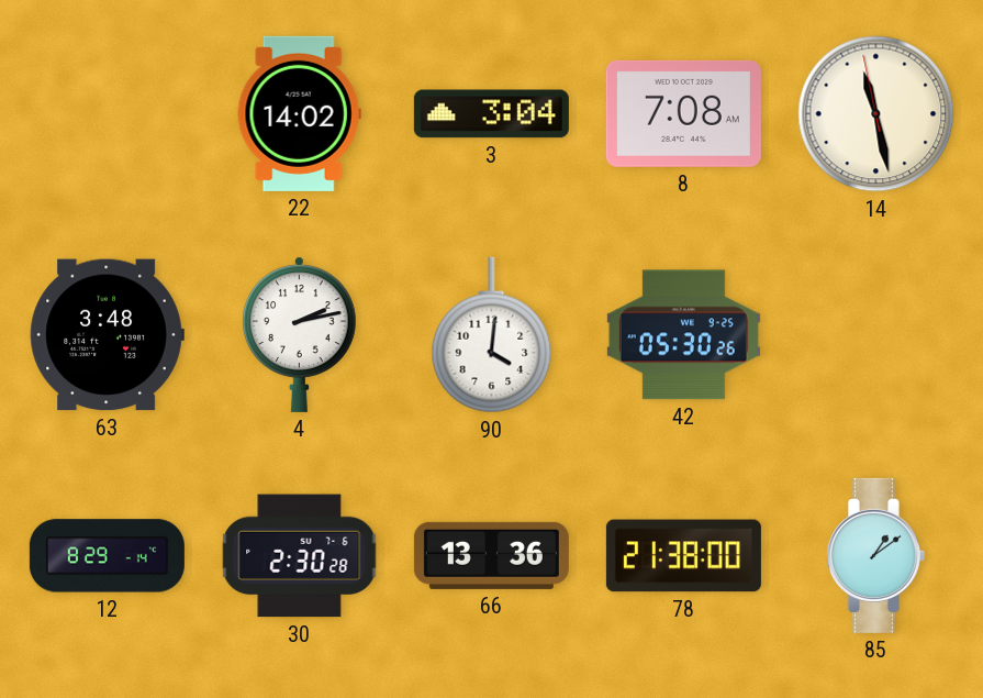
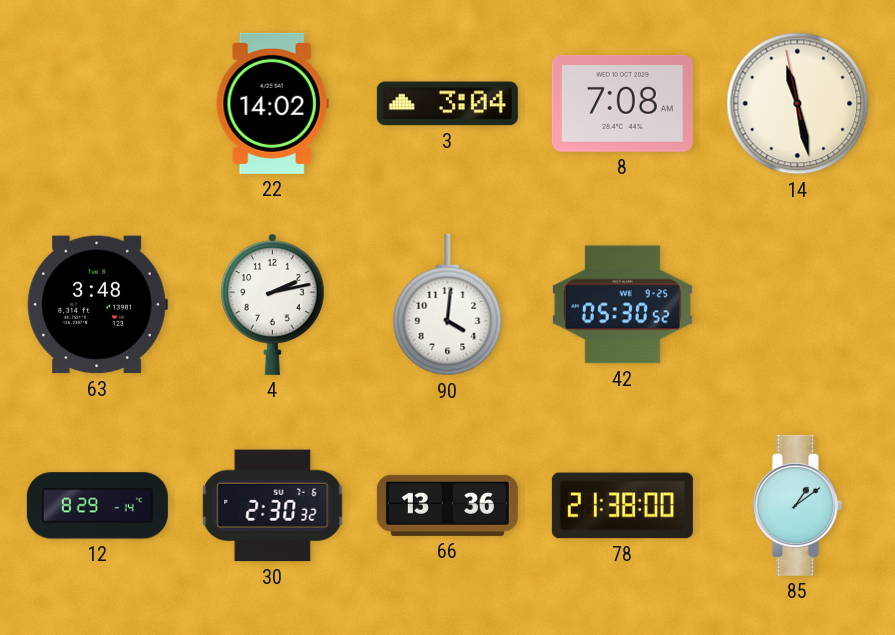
42: 05:30:26 -> 05:30:52 (622, 305)
30: 2:30:28 -> 2:30:32 (273, 506)
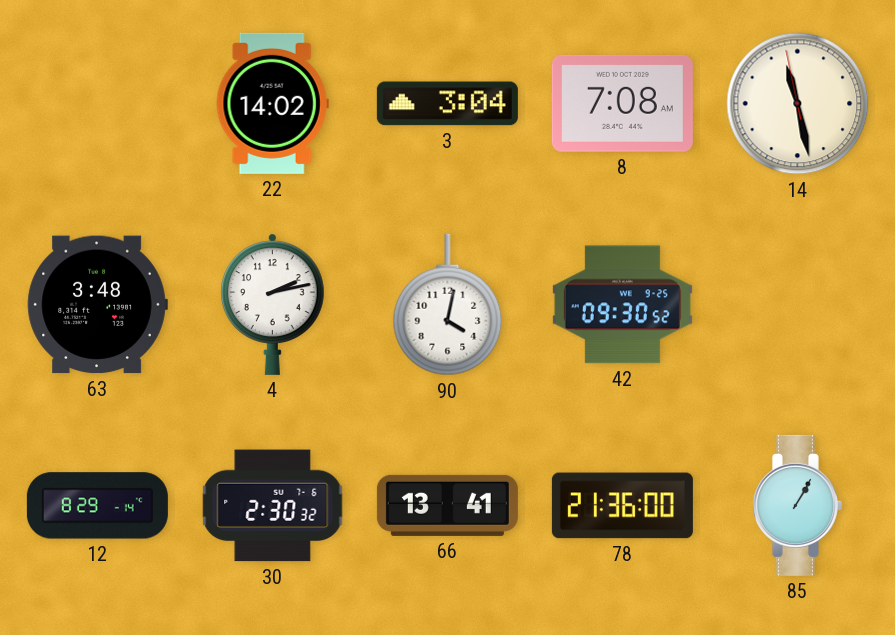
90: 4:01 -> 4:02 (448, 305)
42: 05:30 -> 09:30 (622, 305)
66: 13:36 -> 13:41 (447, 505)
78: 21:38 -> 21:36 (622, 506)
85: 1:09 -> 1:05 (797, 505)
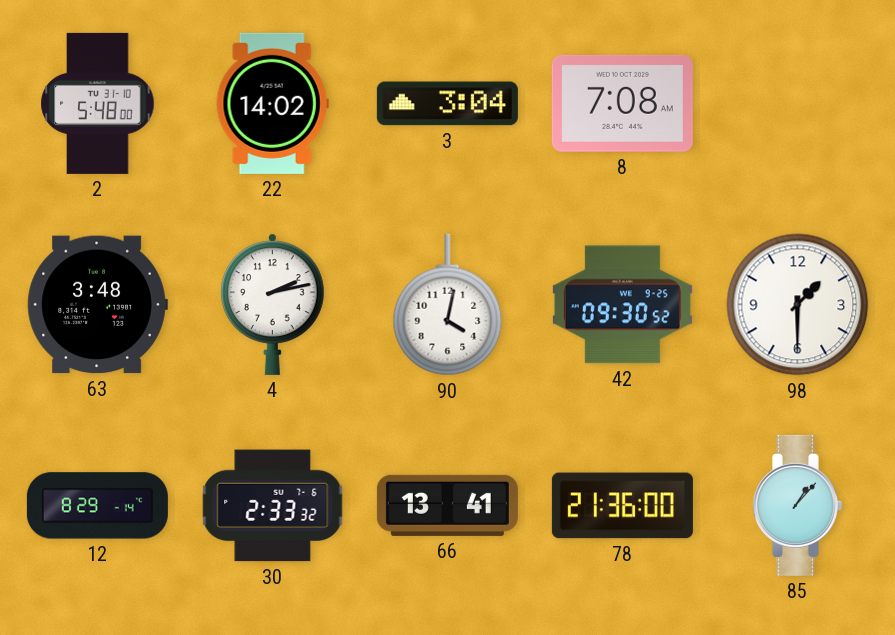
2: none -> 5:48 (98, 103)
14: 11:27 -> none (798, 104)
98: none -> 1:30 (798, 305)
30: 2:30 -> 2:33 (273, 506)
85: 1:05 -> 1:07 (797, 505)
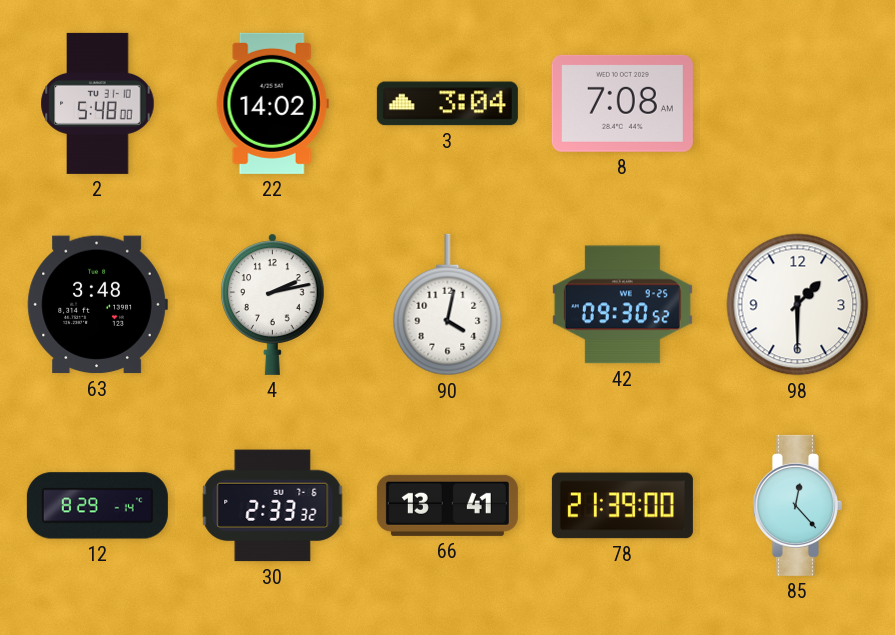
78: 21:36 -> 21:39 (622, 506)
85: 1:07 -> 12:23 (797, 505)
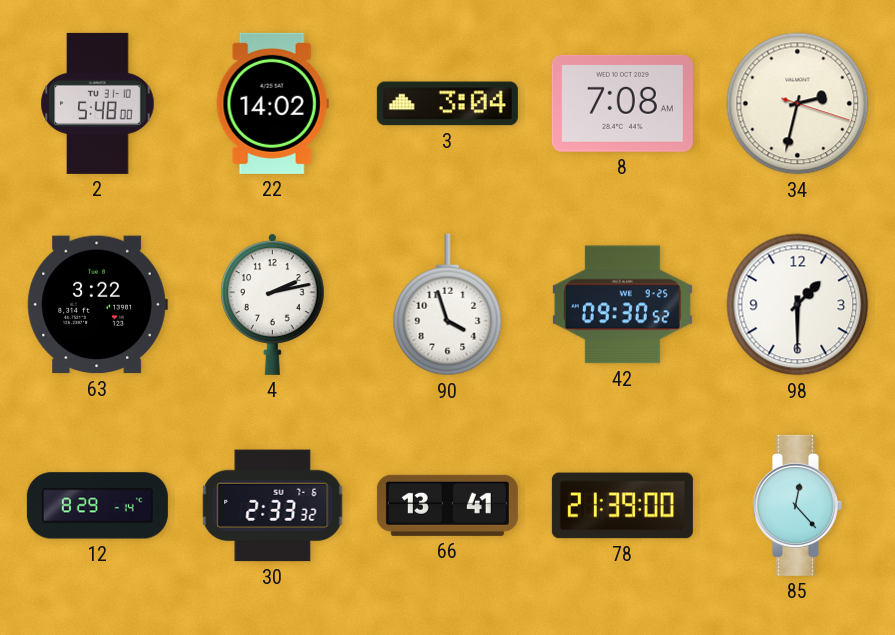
34: none -> 2:32 (798, 104)
63: 3:48 -> 3:22 (97, 305)
90: 4:02 -> 3:57 (448, 305)
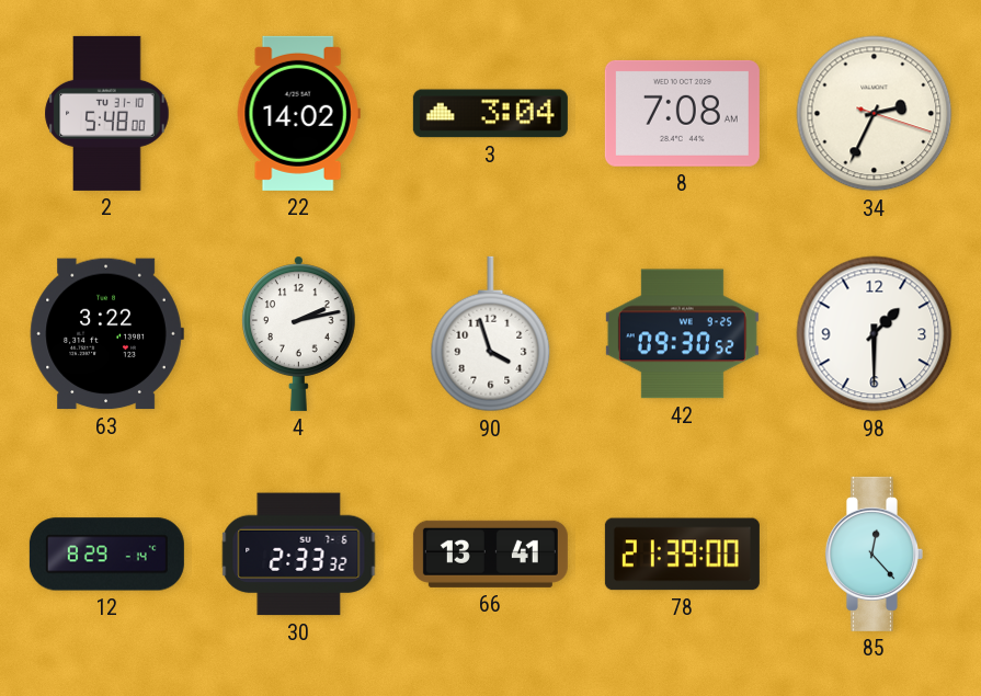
34: 2:32 -> 2:34 (875, 114)
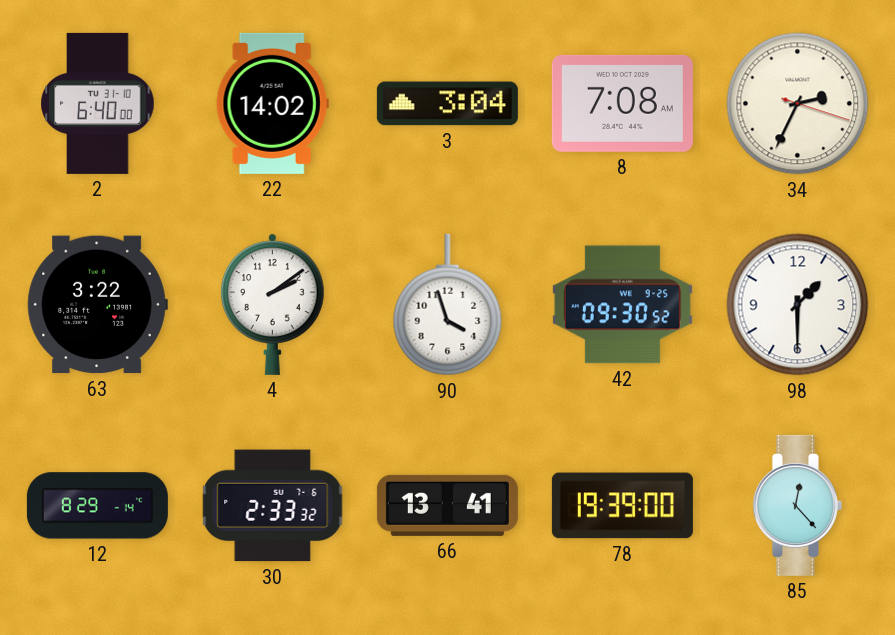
2: 5:48 -> 6:40 (98, 103)
4: 2:13 -> 2:09 (273, 304)
78: 21:39 -> 19:39 (622, 506)
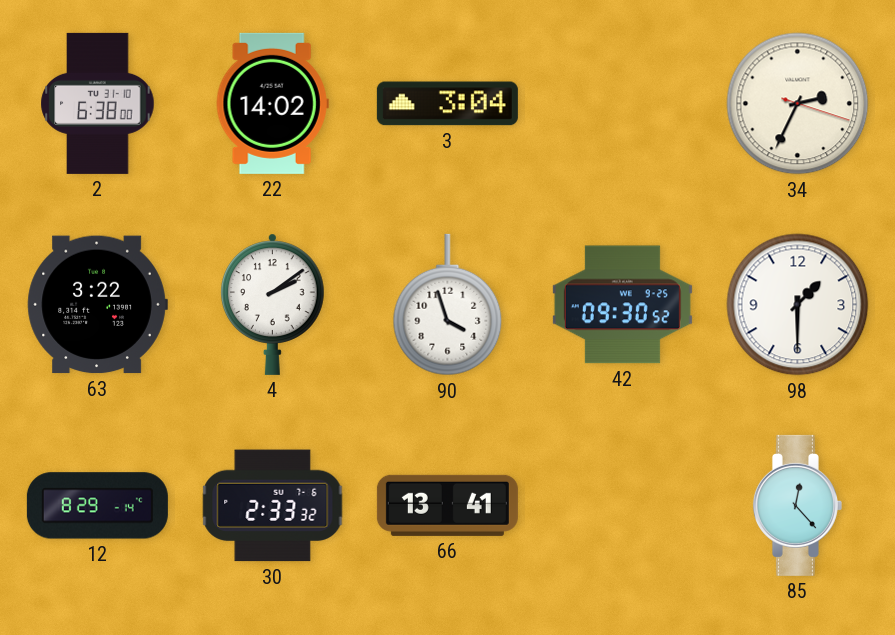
2: 6:40 -> 6:38 (98, 103)
8: 7:08 -> none (622, 103)
78: 19:39 -> none (622, 506)
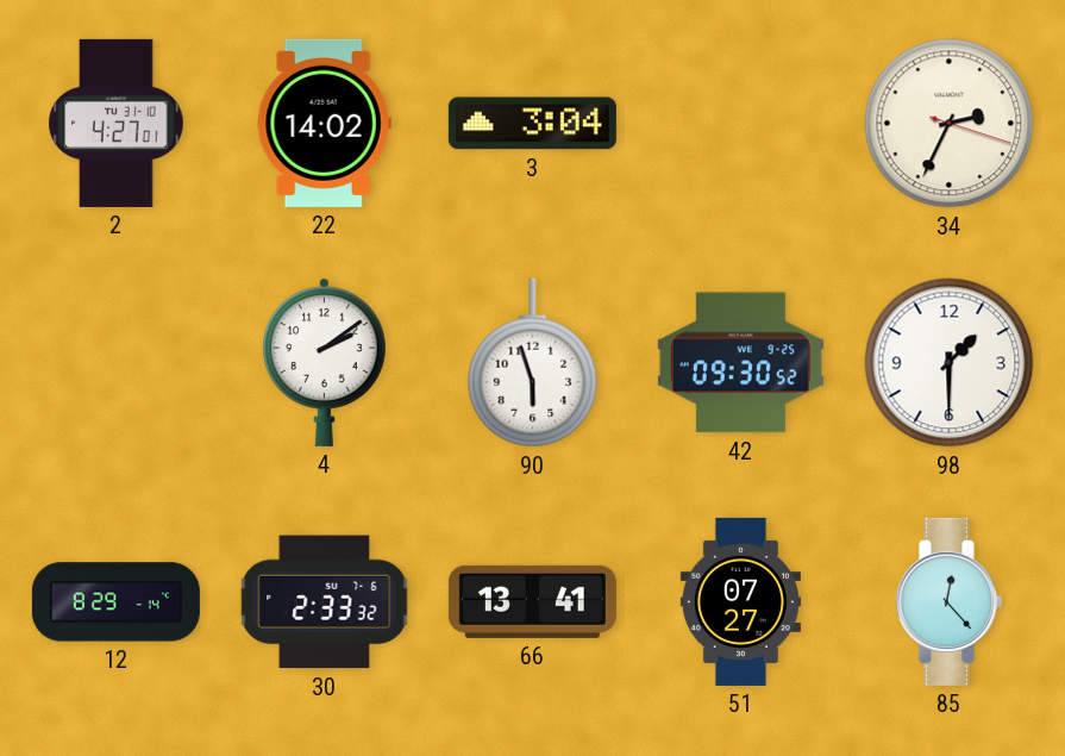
2: 6:38 -> 4:27 (117, 123)
63: 3:22 -> none (97, 305)
90: 3:57 -> 5:57 (533, 363)
51: none -> 07:27 (740, 601)
